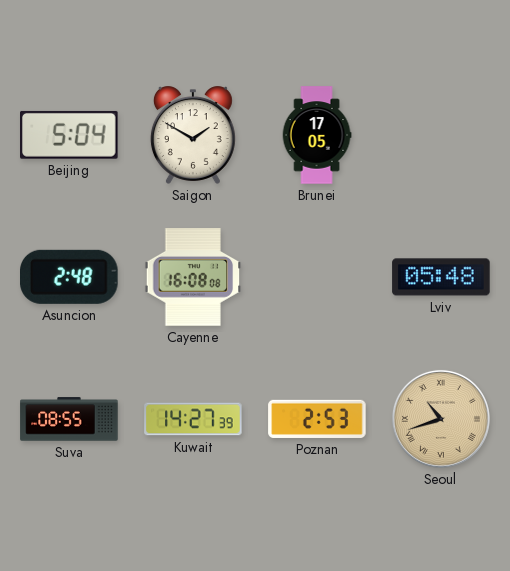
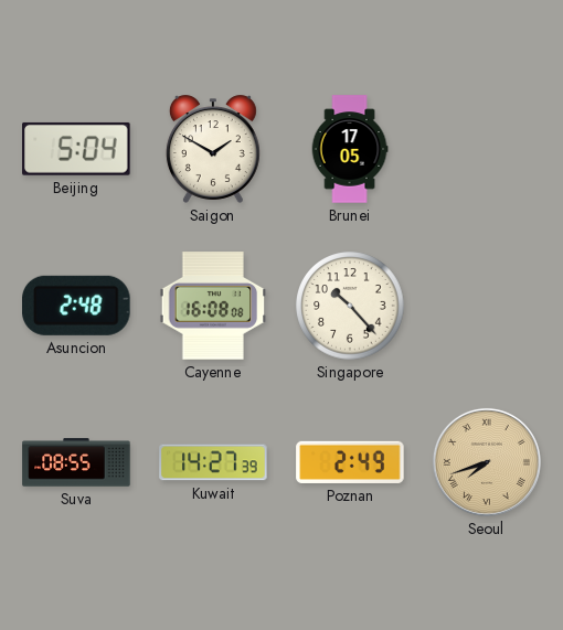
Singapore: none -> 10:23 (350, 306)
Lviv: 05:48 -> none (441, 277)
Poznan: 2:53 -> 2:49 (350, 462)
Seoul: 10:42 -> 7:42 (487, 462)
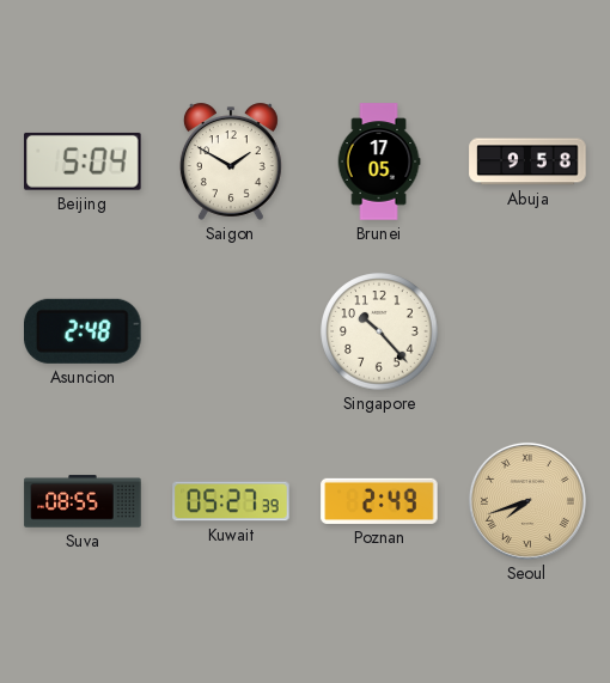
Abuja: none -> 9:58 (527, 161)
Cayenne: 16:08 -> none (213, 306)
Kuwait: 14:27 -> 05:27 (231, 501)
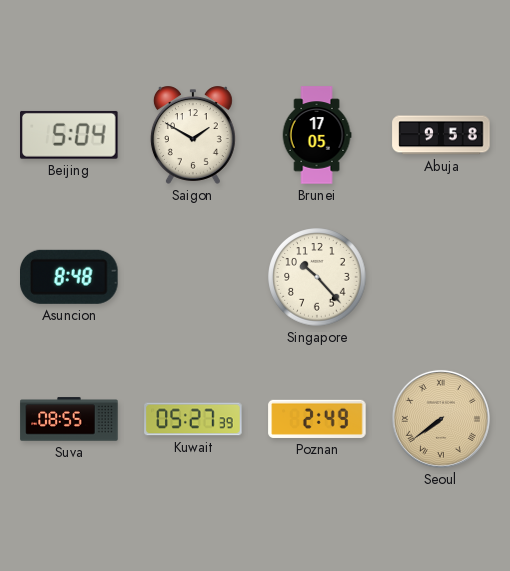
Asuncion: 2:48 -> 8:48 (70, 277)
Seoul: 7:42 -> 7:39 (441, 419)
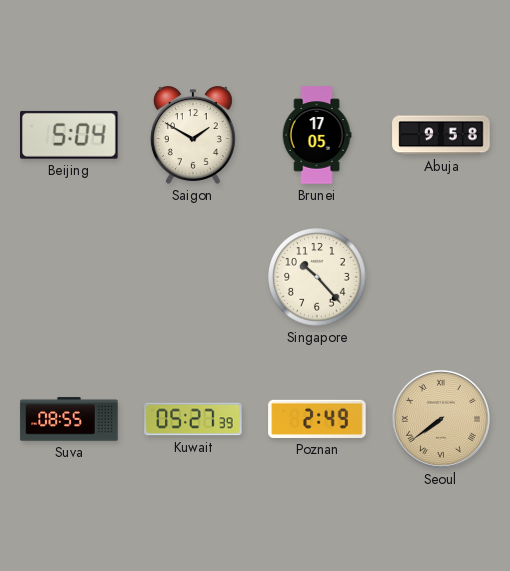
Asuncion: 8:48 -> none (70, 277)
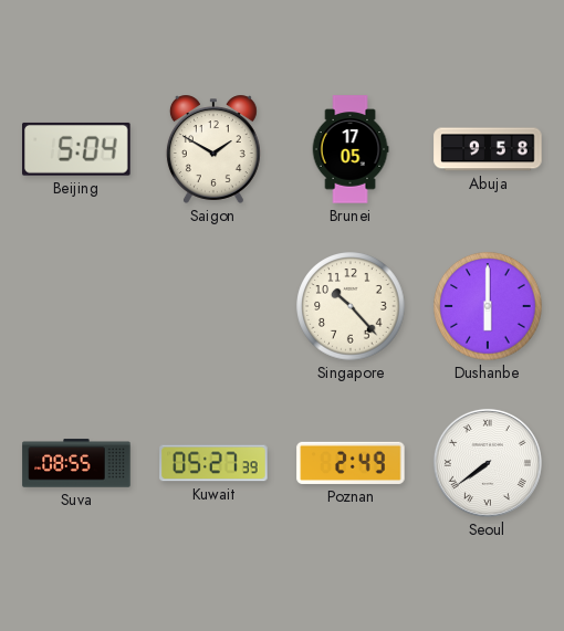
Dushanbe: none -> 6:00 (488, 306)
Seoul dial: champagne -> white (488, 463)
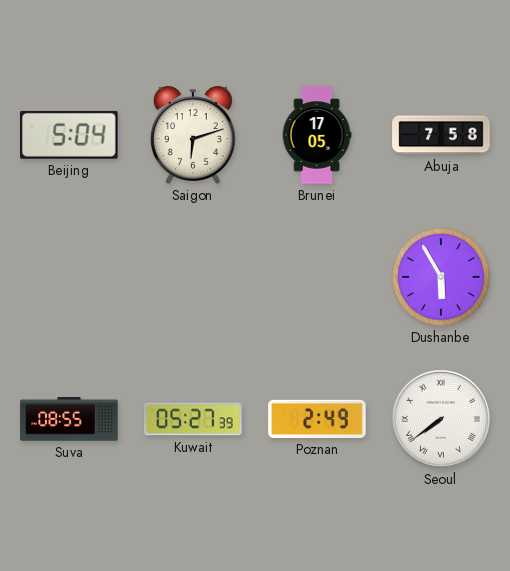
Saigon: 1:50 -> 6:12 (193, 135)
Abuja: 9:58 -> 7:58 (441, 135)
Singapore: 10:23 -> none (351, 306)
Dushanbe: 6:00 -> 5:55 (441, 277)
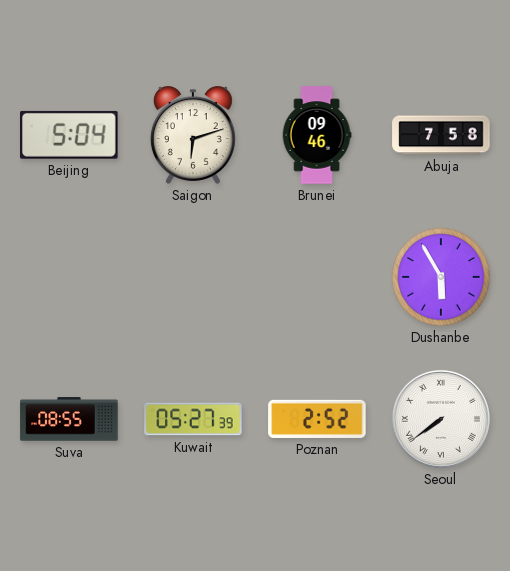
Brunei: 17:05 -> 09:46 (317, 135)
Poznan: 2:49 -> 2:52 (317, 419)
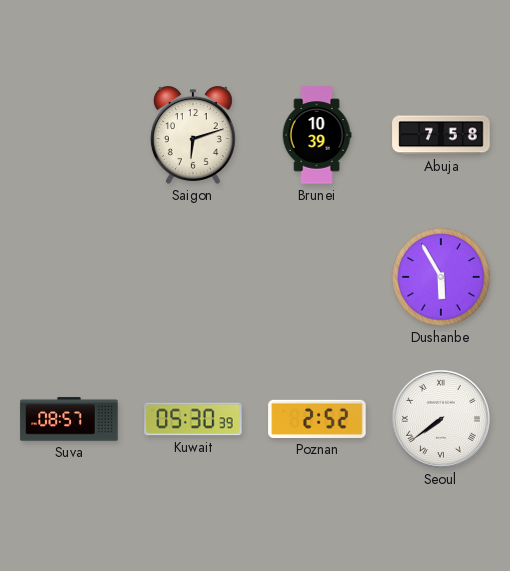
Beijing: 5:04 -> none (69, 135)
Brunei: 09:46 -> 10:39 (317, 135)
Suva: 08:55 -> 08:57 (69, 419)
Kuwait: 05:27 -> 05:30 (193, 419)
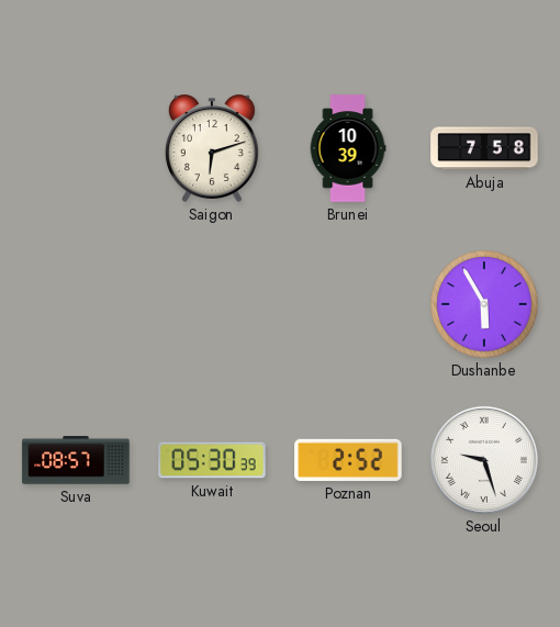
Seoul: 7:39 -> 9:27 (484, 460)
